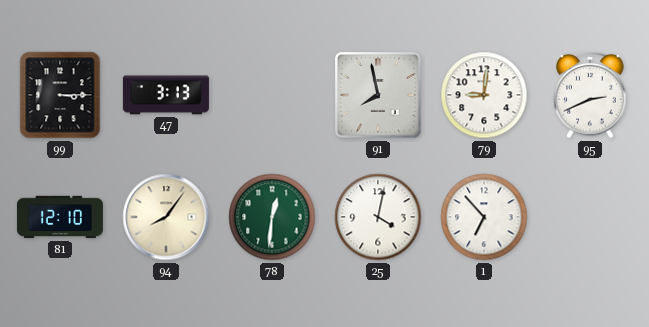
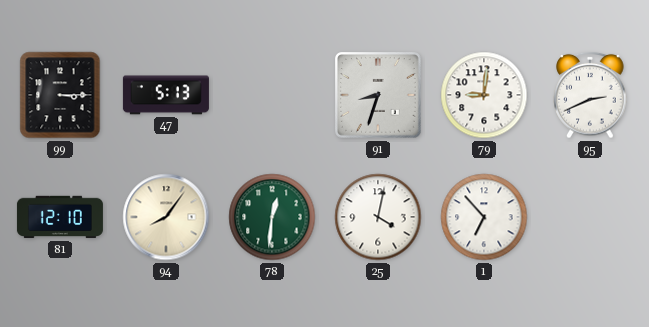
47: 3:13 -> 5:13 (166, 95)
91: 7:58 -> 8:33 (379, 96)
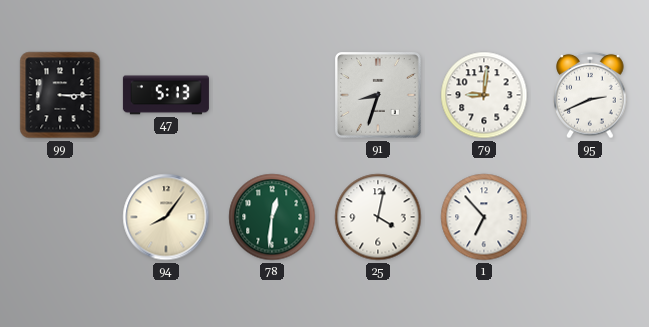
81: 12:10 -> none (60, 217)
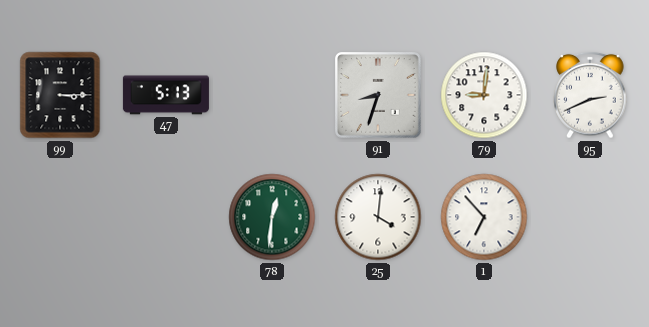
94: 8:06 -> none (166, 217)
25: 4:02 -> 4:01 (378, 217)
